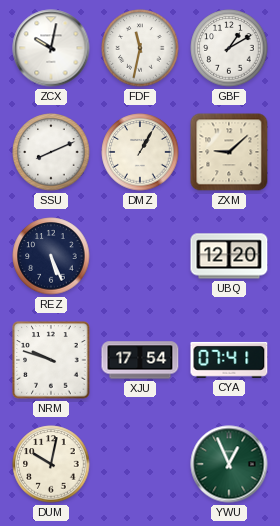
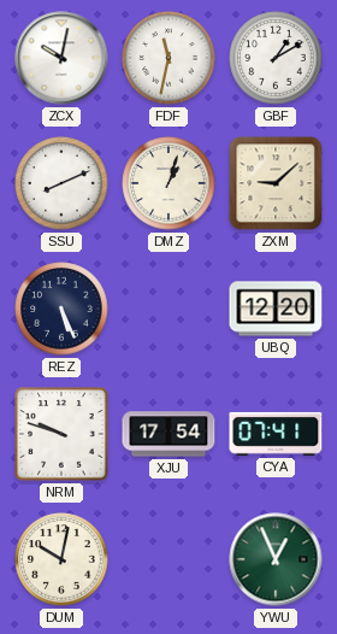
DMZ: 1:05 -> 1:03 (168, 183)
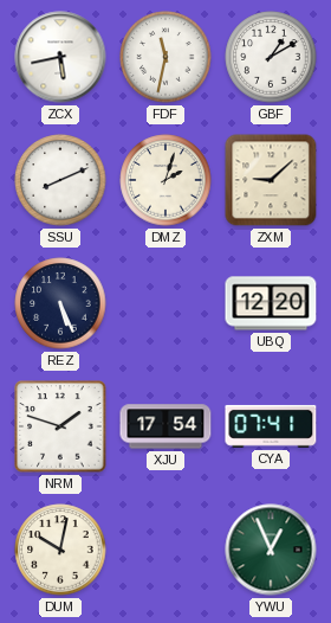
ZCX: 10:02 -> 5:43 (60, 57)
DMZ: 1:03 -> 2:03 (165, 180)
NRM: 9:48 -> 1:48 (60, 426)
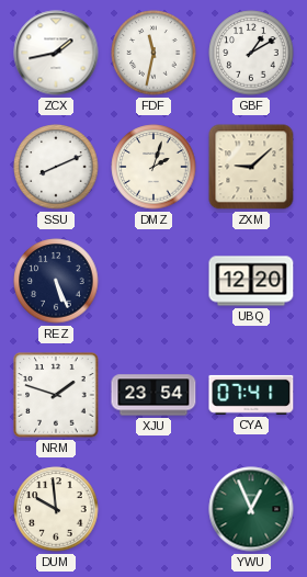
ZCX: 5:43 -> 1:43 (56, 53)
XJU: 17:54 -> 23:54 (153, 395)
DUM: 10:02 -> 9:59 (56, 509)
